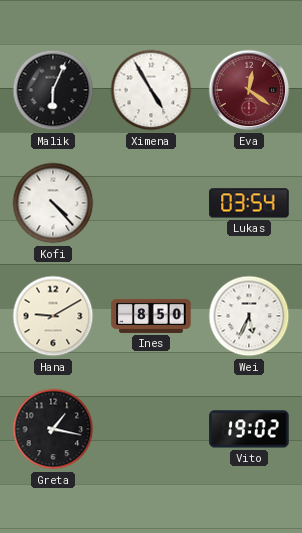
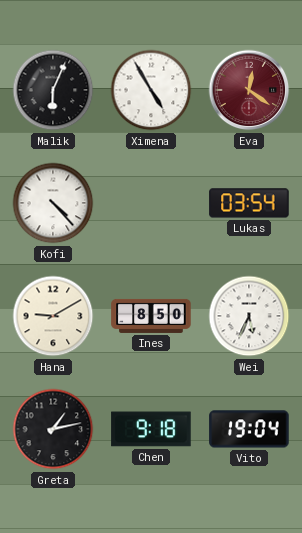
Greta: 1:17 -> 1:13 (53, 429)
Chen: none -> 9:18 (151, 429)
Vito: 19:02 -> 19:04 (249, 429)
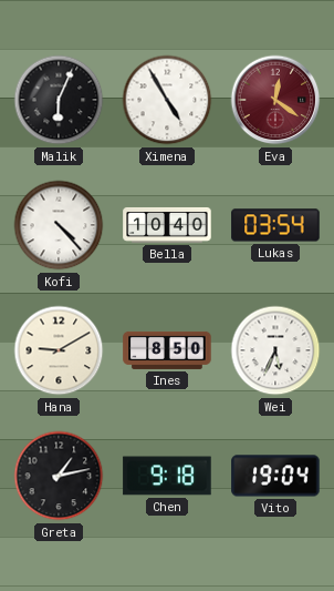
Bella: none -> 10:40 (167, 225)
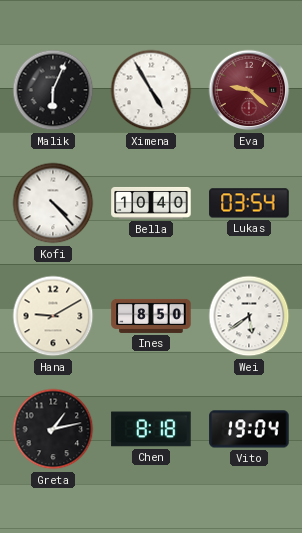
Eva: 12:21 -> 9:22 (249, 90)
Wei: 5:34 -> 5:39 (249, 316)
Chen: 9:18 -> 8:18 (151, 429)
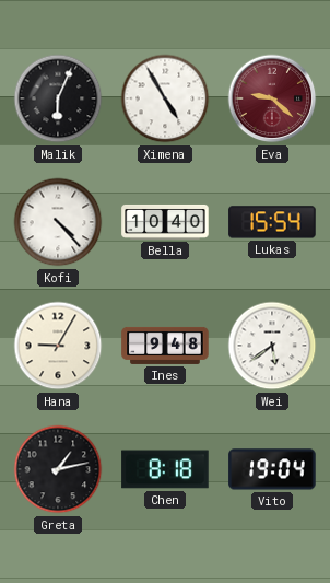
Lukas: 03:54 -> 15:54 (272, 222)
Hana: 9:10 -> 9:05 (58, 346)
Ines: 8:50 -> 9:48 (165, 346)
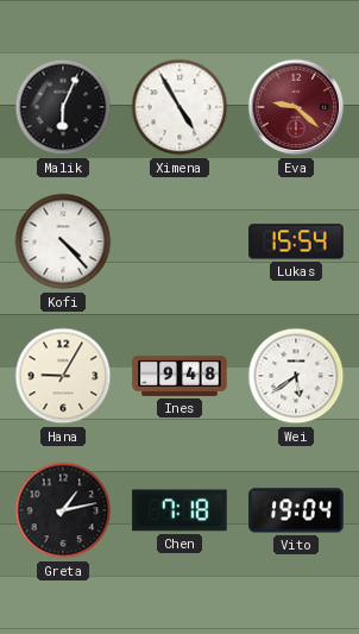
Bella: 10:40 -> none (165, 222)
Chen: 8:18 -> 7:18 (179, 510)
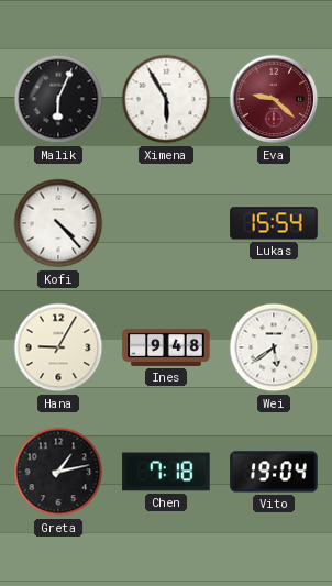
Ximena: 4:55 -> 5:55 (166, 99)
